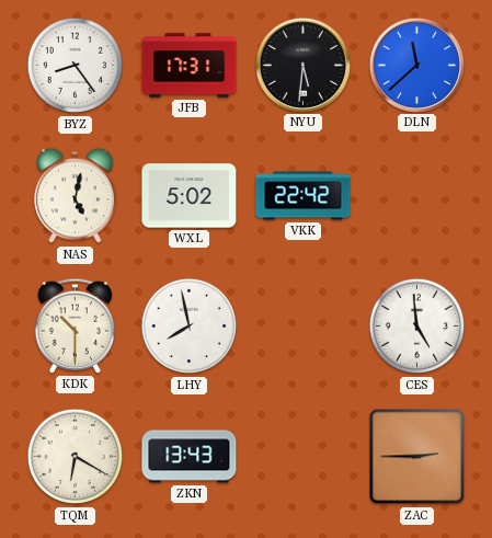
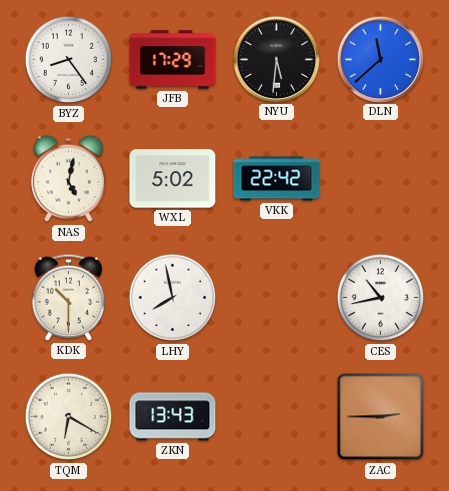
JFB: 17:31 -> 17:29 (173, 60)
CES: 4:59 -> 10:43 (381, 298)
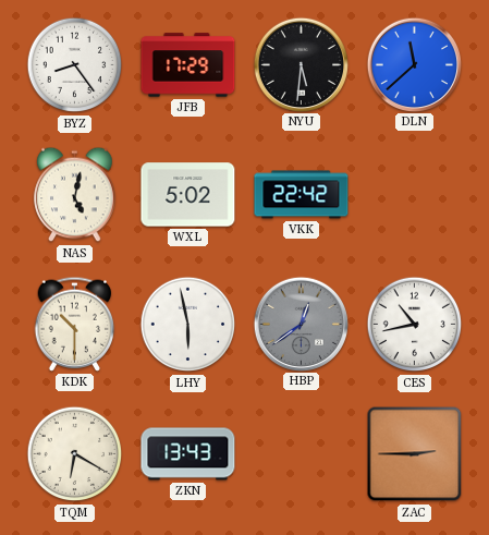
LHY: 7:58 -> 5:58 (188, 325)
HBP: none -> 12:39 (301, 324)
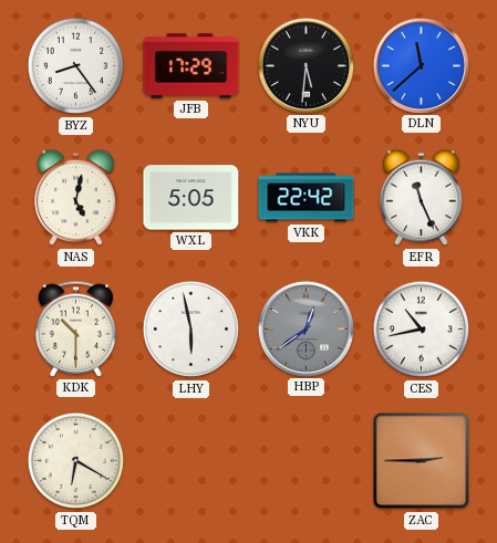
WXL: 5:02 -> 5:05 (191, 198)
EFR: none -> 11:26 (422, 198)
ZKN: 13:43 -> none (188, 454)
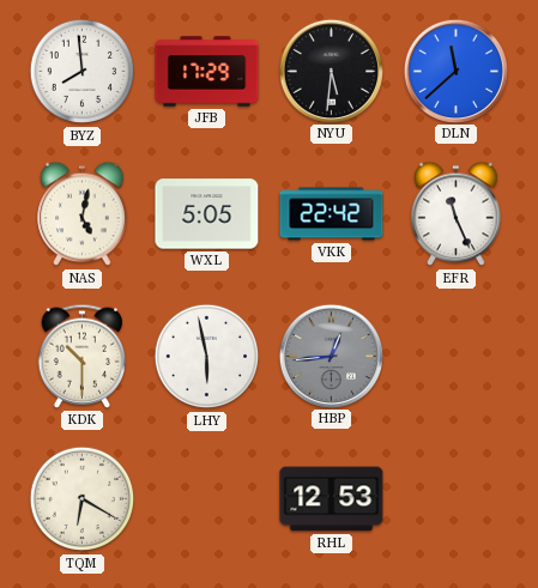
BYZ: 8:24 -> 7:59 (83, 72)
HBP: 12:39 -> 12:44 (331, 356)
CES: 10:43 -> none (422, 330)
RHL: none -> 12:53 (332, 499)
ZAC: 2:45 -> none (422, 461)
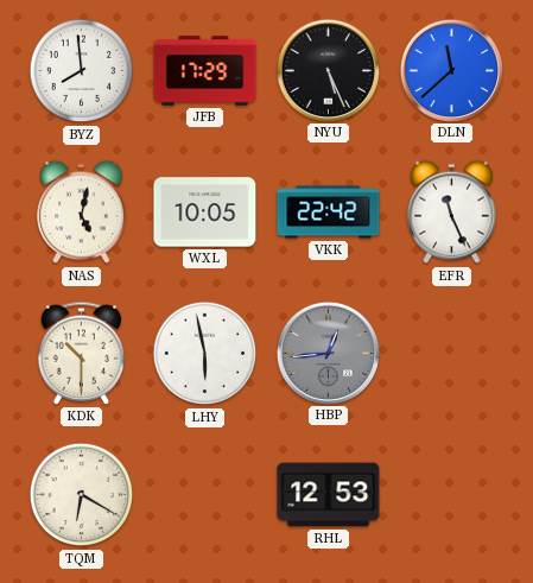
NYU: 5:31 -> 5:26 (328, 70)
WXL: 5:05 -> 10:05 (205, 213)
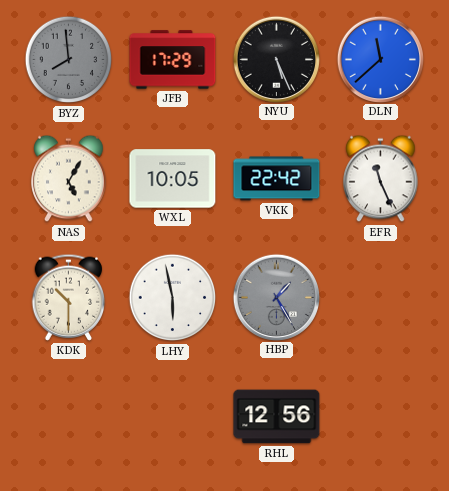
BYZ dial: white -> grey (69, 60)
NAS: 5:02 -> 5:05 (69, 179)
HBP: 12:44 -> 1:25 (276, 297)
TQM: 6:20 -> none (82, 495)
RHL: 12:53 -> 12:56 (277, 417)
